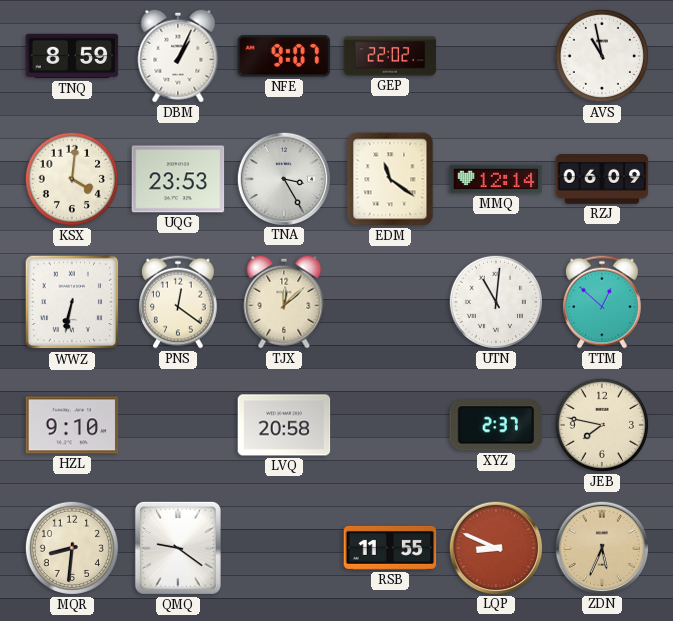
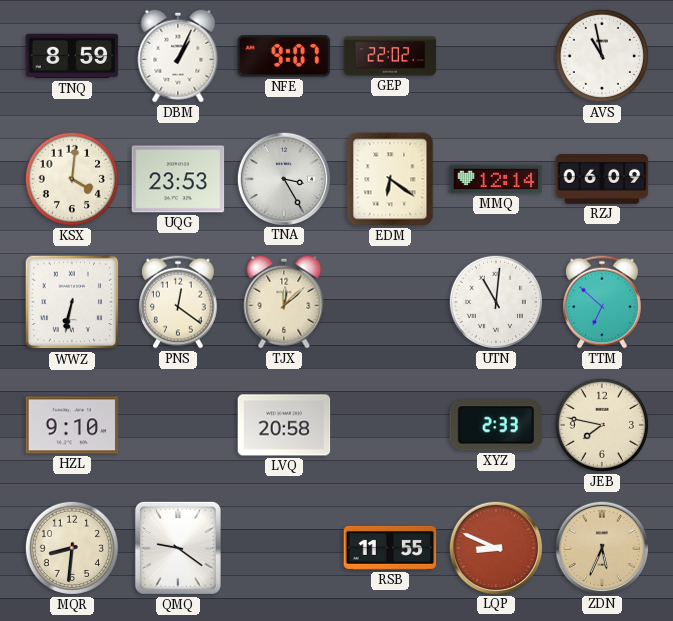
EDM: 11:21 -> 6:21 (390, 179)
TTM: 12:52 -> 6:52 (603, 302)
XYZ: 2:37 -> 2:33 (496, 425)
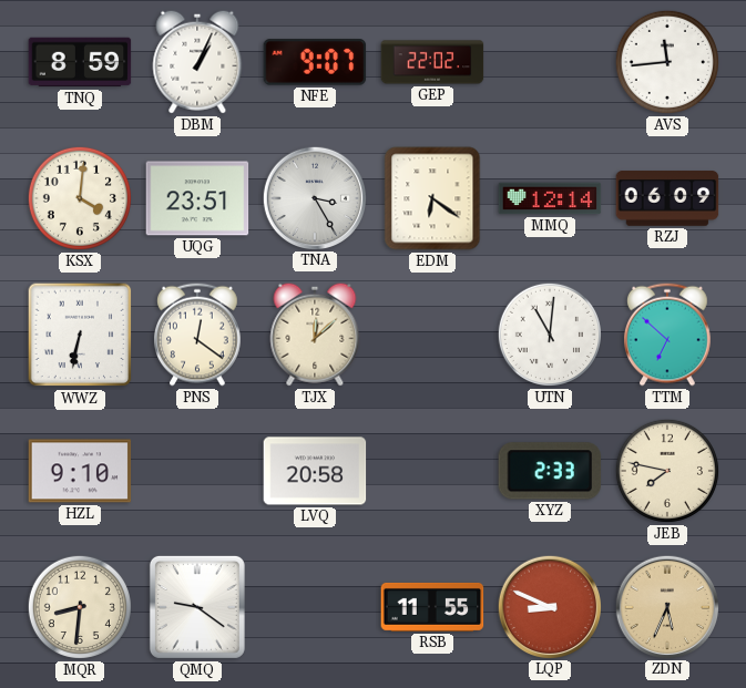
AVS: 10:58 -> 11:44 (667, 62)
UQG: 23:53 -> 23:51 (197, 198)
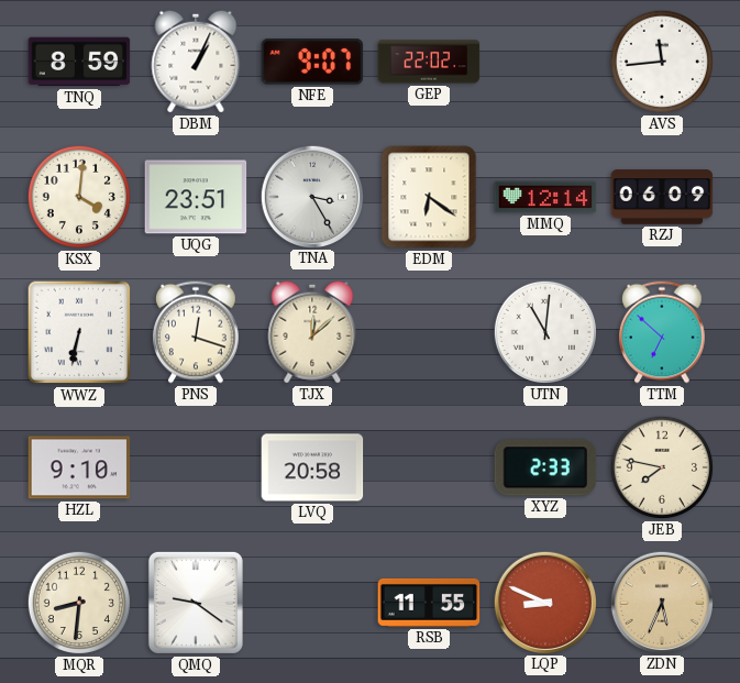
PNS: 12:21 -> 12:18 (197, 332)
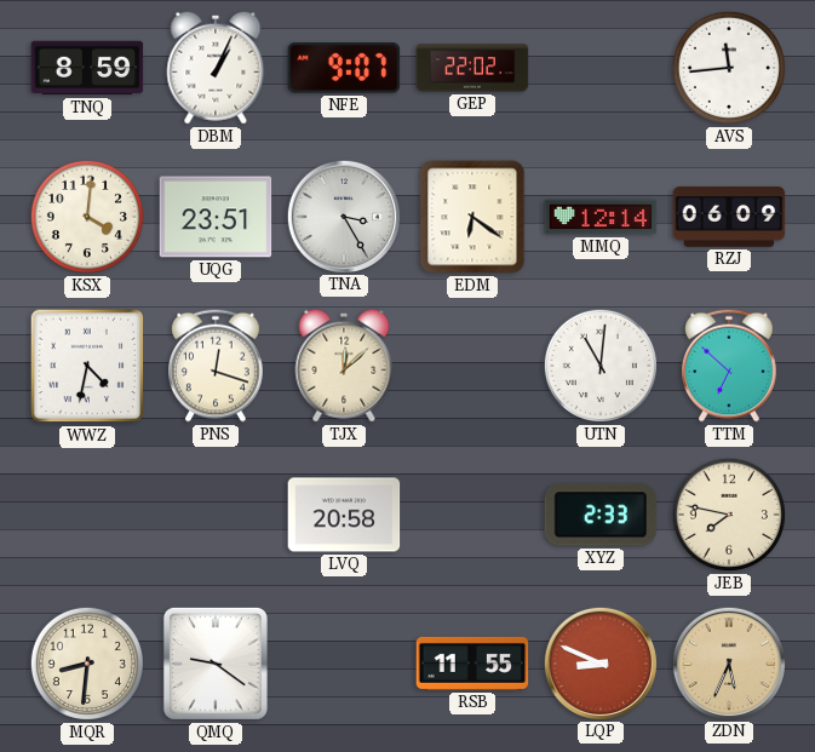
WWZ: 6:32 -> 4:32 (87, 366)
HZL: 9:10 -> none (79, 467)
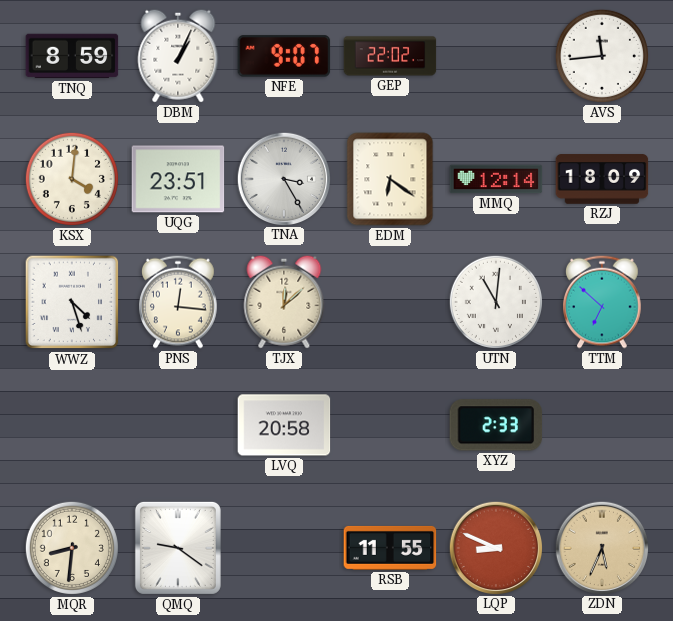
RZJ: 06:09 -> 18:09 (602, 179)
WWZ: 4:32 -> 4:27 (72, 302)
PNS: 12:18 -> 12:16 (179, 302)
JEB: 7:47 -> none (729, 515)
